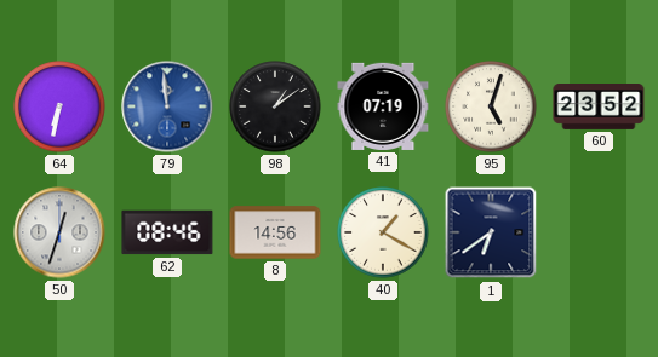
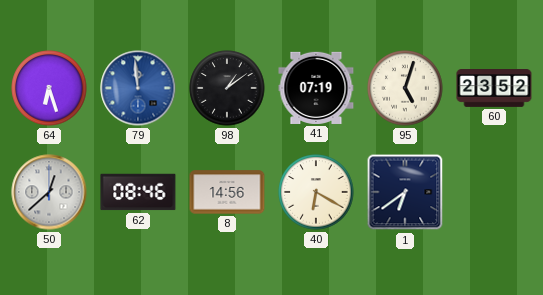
64: 6:32 -> 6:27 (49, 88)
50: 12:33 -> 12:38 (49, 192)
40: 1:20 -> 6:20 (316, 192)
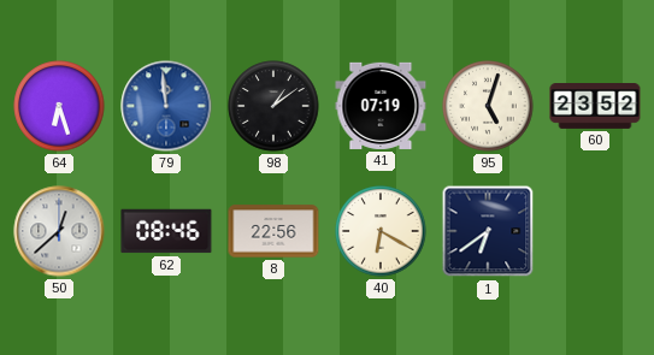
8: 14:56 -> 22:56 (273, 231)
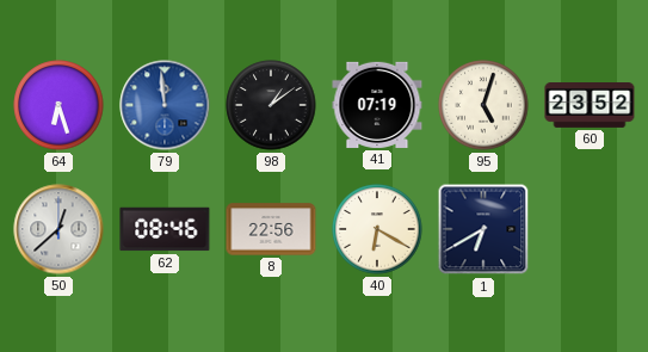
1: 6:39 -> 6:40 (483, 229)
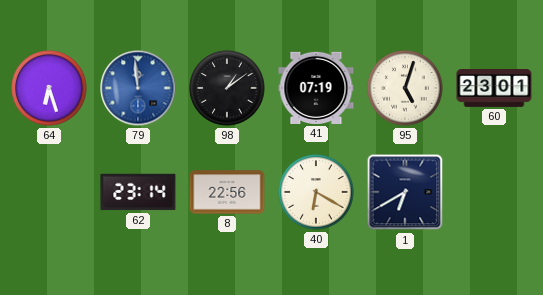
60: 23:52 -> 23:01 (494, 89)
50: 12:38 -> none (58, 229)
62: 08:46 -> 23:14 (138, 192)
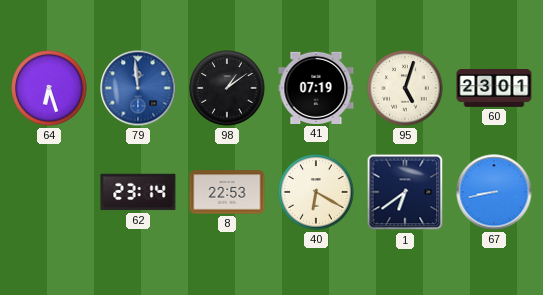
8: 22:56 -> 22:53 (227, 192)
1: 6:40 -> 6:39 (405, 192)
67: none -> 8:43 (494, 192)
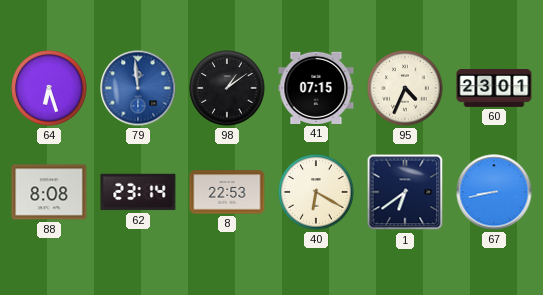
41: 07:19 -> 07:15 (316, 88)
95: 5:03 -> 4:34 (405, 88)
88: none -> 8:08 (49, 192)
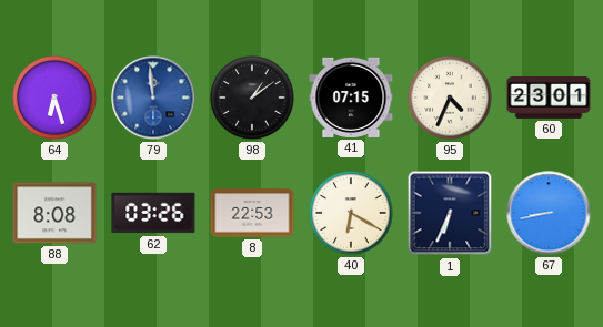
62: 23:14 -> 03:26 (153, 213)
1: 6:39 -> 6:34 (450, 213)
